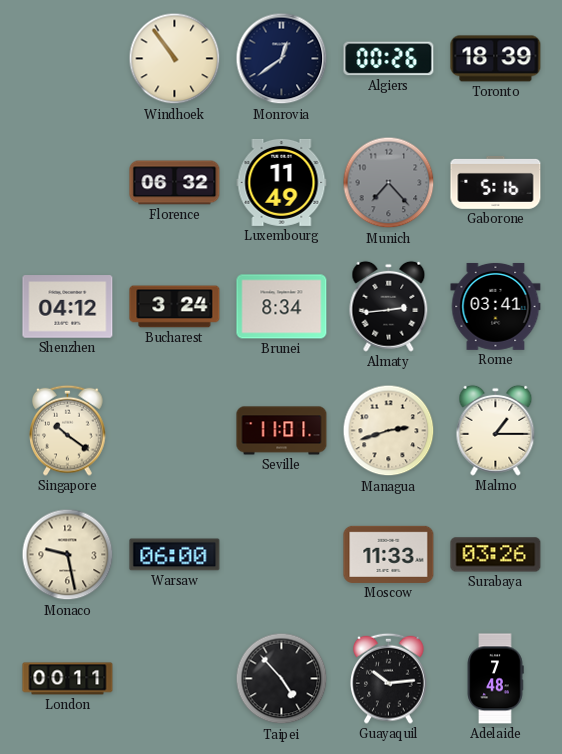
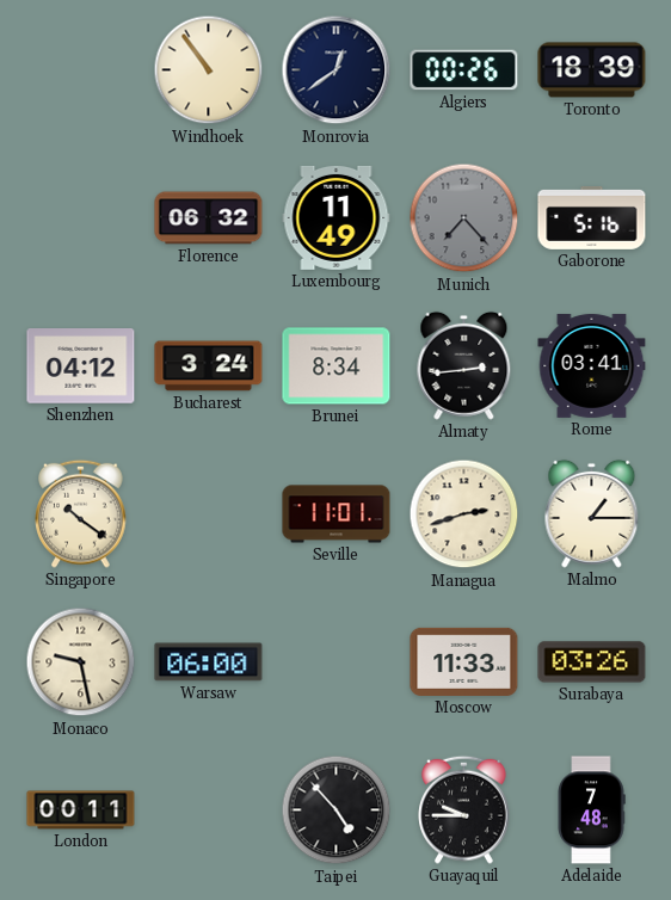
Guayaquil: 10:14 -> 9:45 (464, 809)
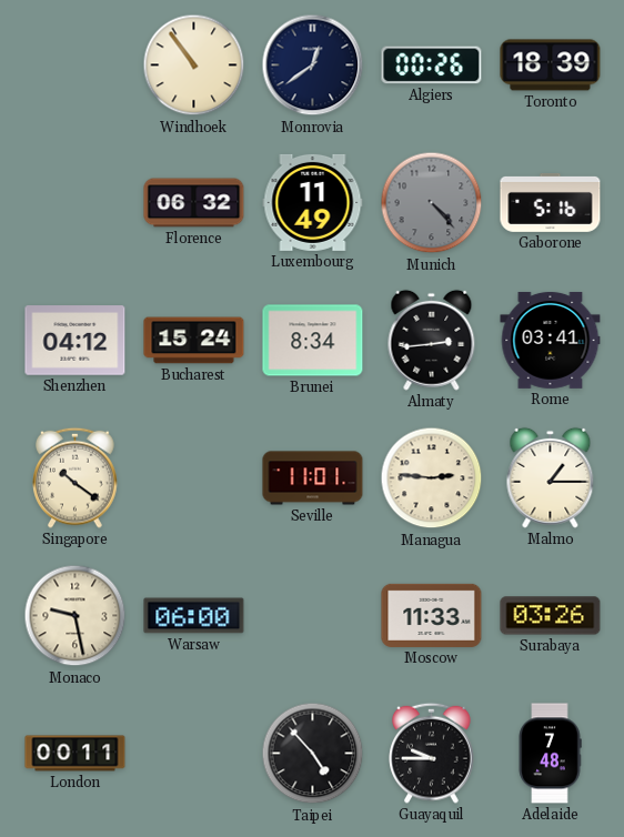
Munich: 7:23 -> 4:23 (432, 203)
Bucharest: 3:24 -> 15:24 (194, 341)
Managua: 2:42 -> 2:46 (432, 478)
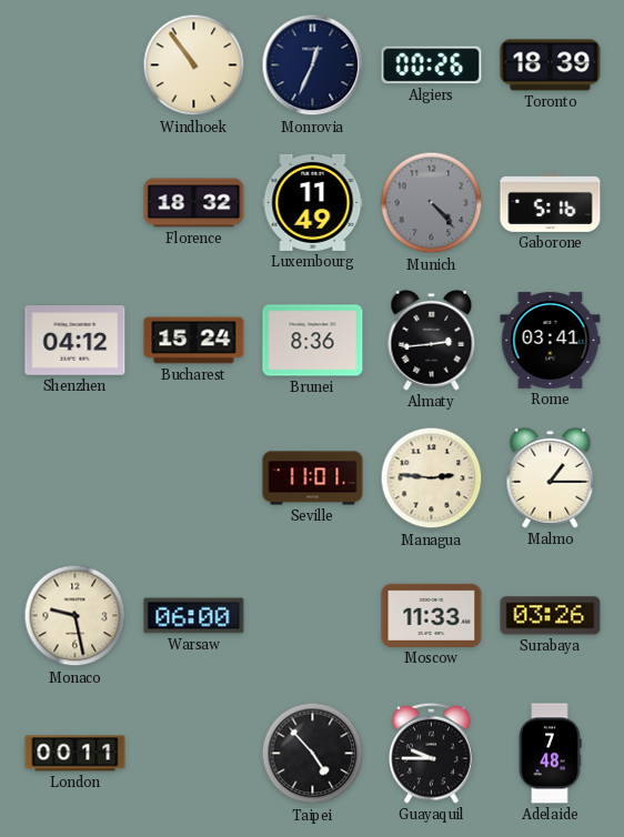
Monrovia: 12:39 -> 12:34 (313, 65)
Florence: 06:32 -> 18:32 (194, 203)
Brunei: 8:34 -> 8:36 (313, 341)
Singapore: 10:21 -> none (76, 477)
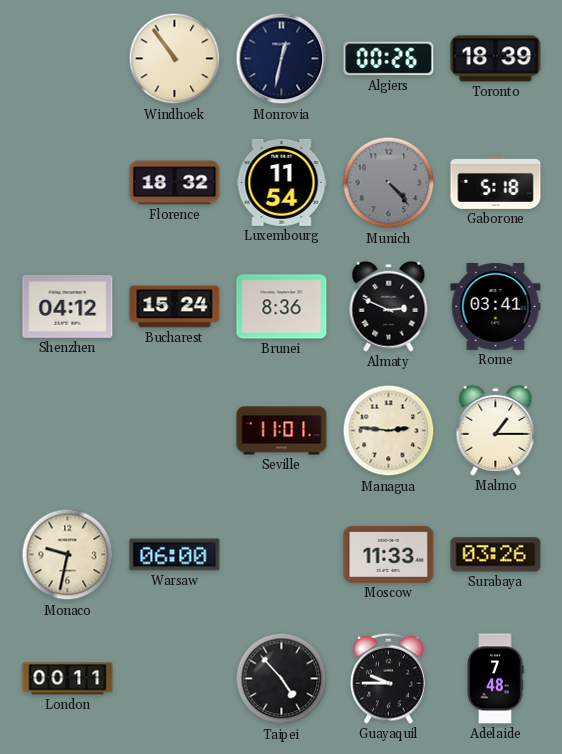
Monrovia: 12:34 -> 12:32 (282, 59)
Luxembourg: 11:49 -> 11:54 (282, 182)
Gaborone: 5:16 -> 5:18 (496, 182)
Almaty: 2:44 -> 2:49 (389, 306)
Monaco: 9:28 -> 9:32 (68, 555)
